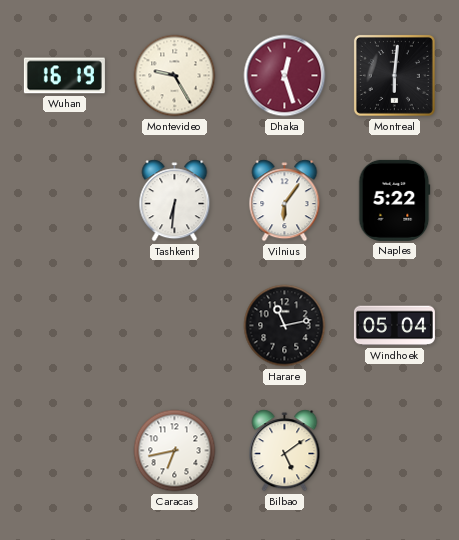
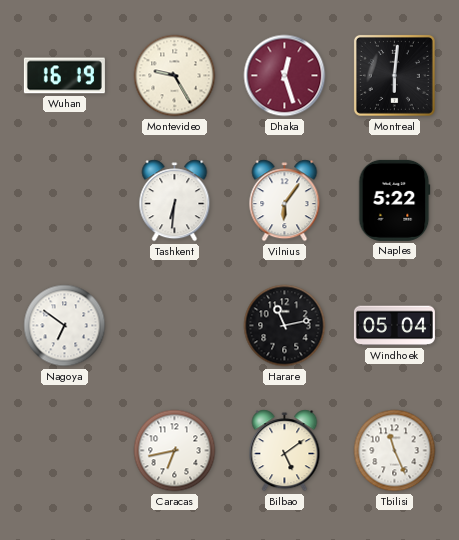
Nagoya: none -> 6:51 (65, 326)
Tbilisi: none -> 11:26 (395, 451)
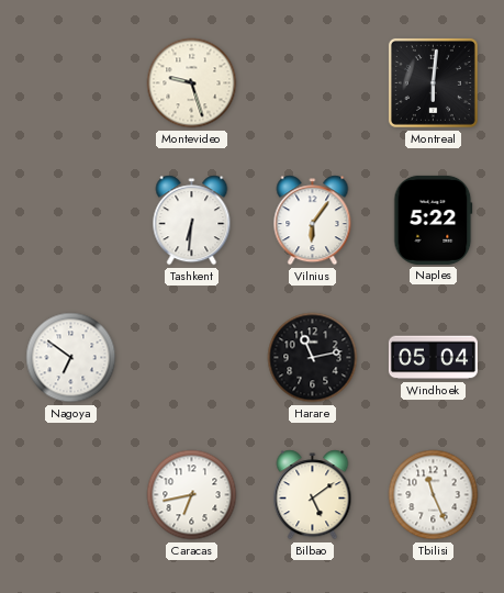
Wuhan: 16:19 -> none (64, 76)
Montevideo: 9:25 -> 9:27 (192, 83)
Dhaka: 12:27 -> none (285, 76)
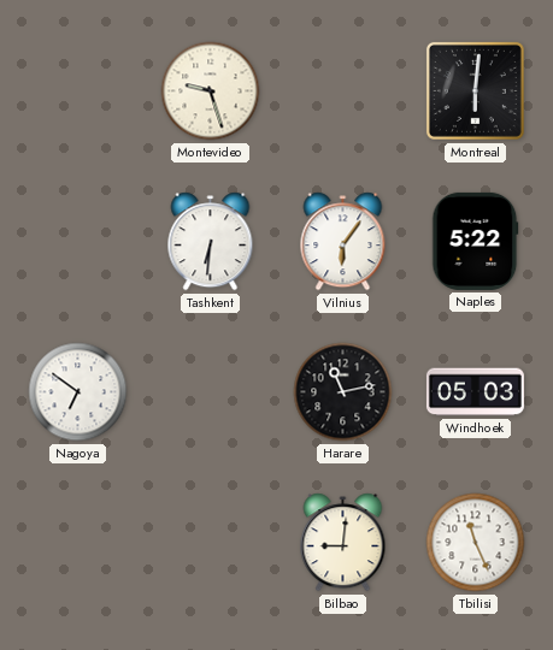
Windhoek: 05:04 -> 05:03 (475, 392)
Caracas: 6:43 -> none (192, 495)
Bilbao: 5:09 -> 9:01 (343, 543)
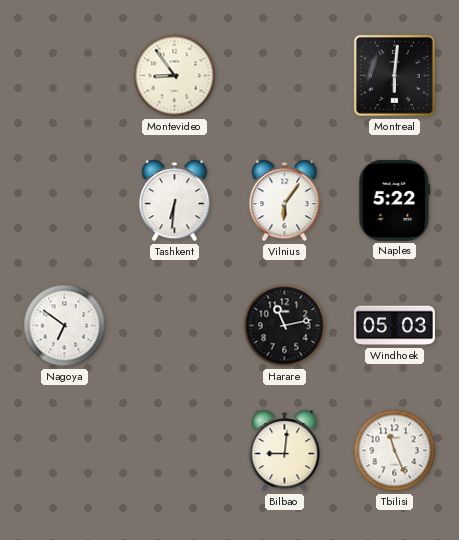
Montevideo: 9:27 -> 8:54 (175, 76)
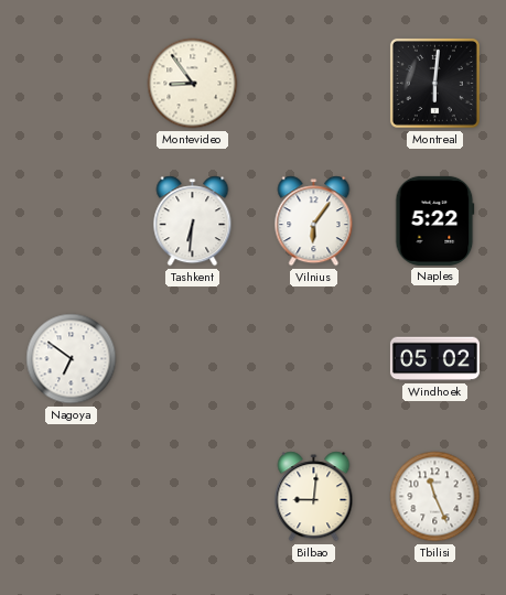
Harare: 11:13 -> none (285, 326)
Windhoek: 05:03 -> 05:02 (434, 359)
